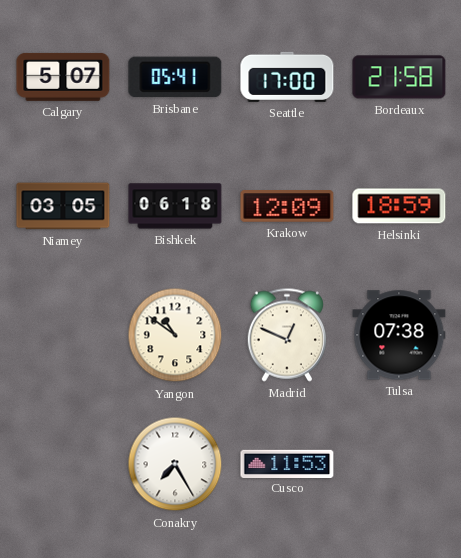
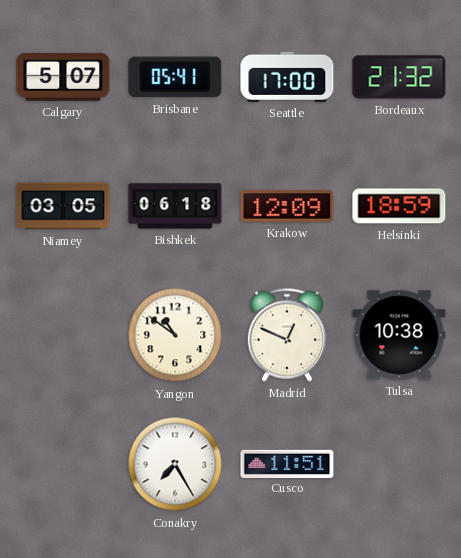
Bordeaux: 21:58 -> 21:32 (399, 77)
Tulsa: 07:38 -> 10:38 (399, 335)
Cusco: 11:53 -> 11:51 (287, 463)
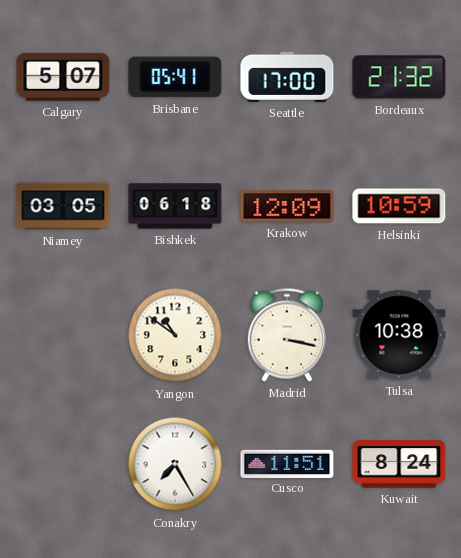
Helsinki: 18:59 -> 10:59 (399, 206)
Madrid: 12:49 -> 3:17 (286, 335)
Kuwait: none -> 8:24 (399, 464)
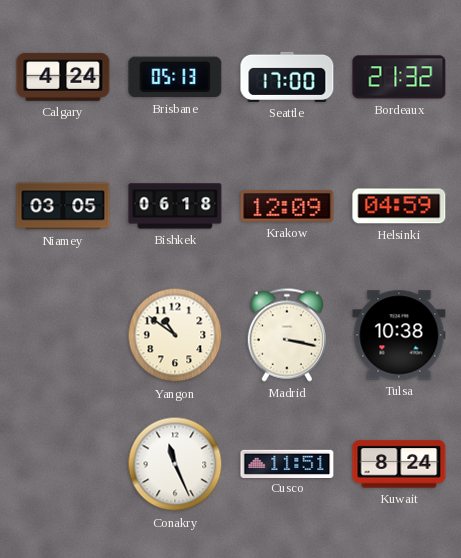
Calgary: 5:07 -> 4:24 (63, 77)
Brisbane: 05:41 -> 05:13 (175, 77)
Helsinki: 10:59 -> 04:59 (399, 206)
Conakry: 7:25 -> 11:26 (175, 464)
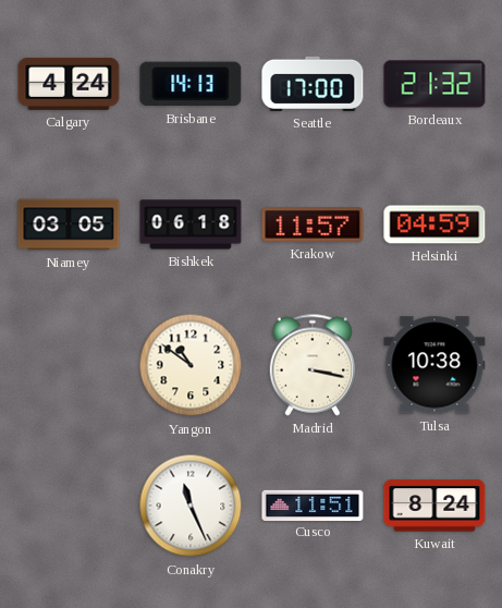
Brisbane: 05:13 -> 14:13 (191, 84)
Krakow: 12:09 -> 11:57 (313, 224)
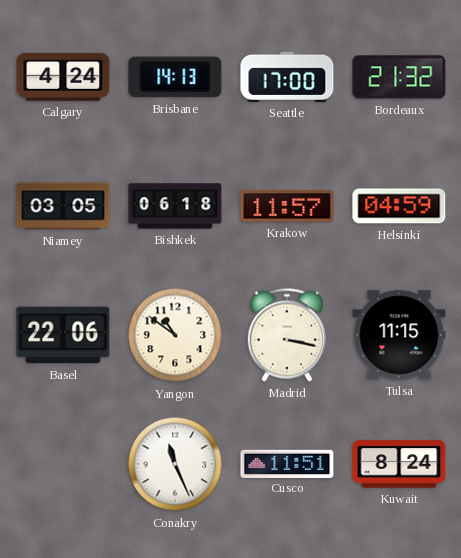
Basel: none -> 22:06 (63, 335)
Tulsa: 10:38 -> 11:15 (399, 335)
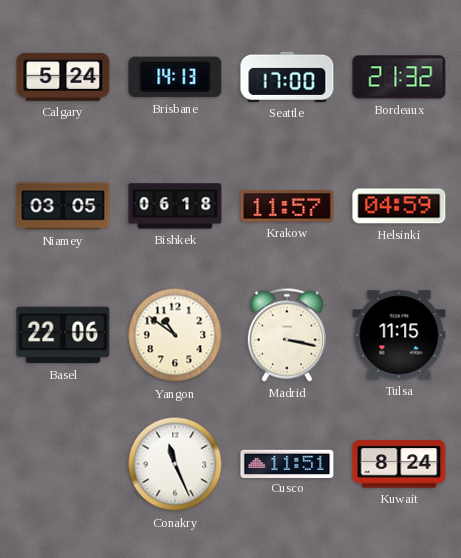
Calgary: 4:24 -> 5:24 (63, 77)
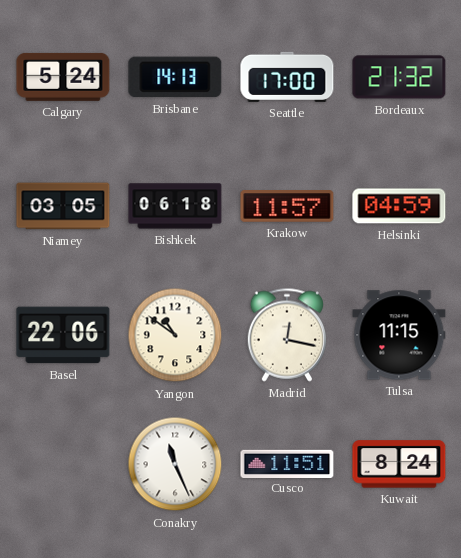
Madrid: 3:17 -> 12:17 (286, 335)
